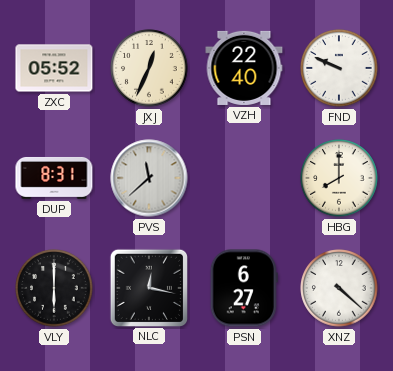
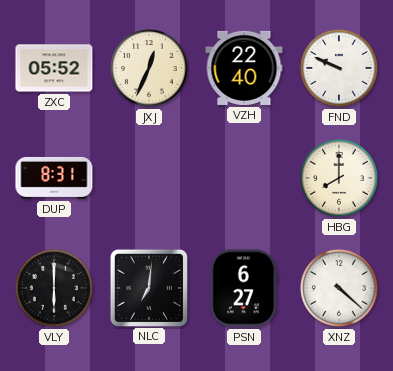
PVS: 11:38 -> none (149, 178)
NLC: 12:17 -> 7:01 (148, 287)
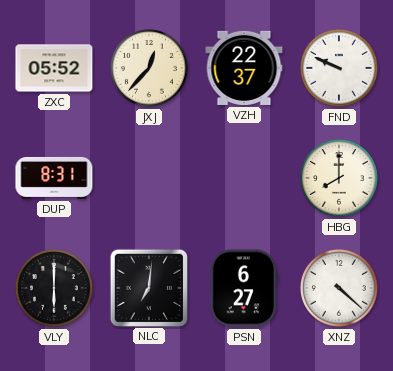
JXJ: 12:34 -> 12:37 (149, 68)
VZH: 22:40 -> 22:37 (244, 68)
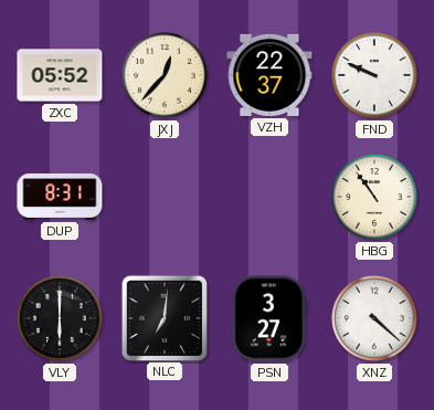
HBG: 8:00 -> 10:54 (374, 197)
PSN: 6:27 -> 3:27 (269, 318)
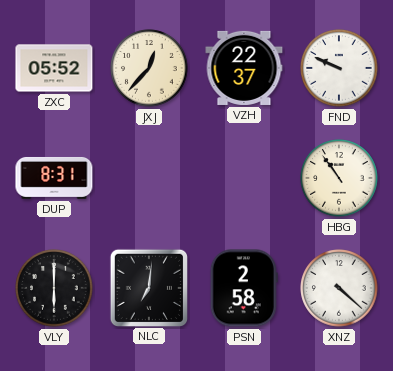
PSN: 3:27 -> 2:58 (244, 288)
